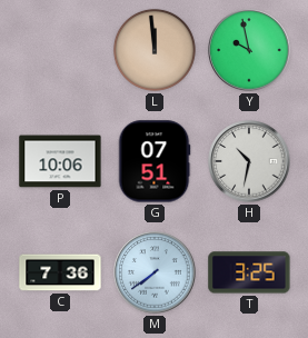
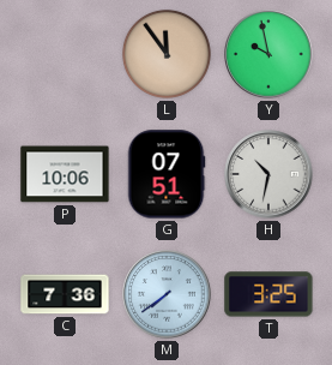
L: 11:59 -> 11:54 (167, 54)
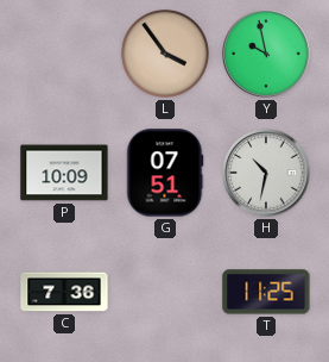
L: 11:54 -> 3:54 (165, 54)
P: 10:06 -> 10:09 (64, 173)
M: 7:39 -> none (167, 294)
T: 3:25 -> 11:25 (266, 292)
